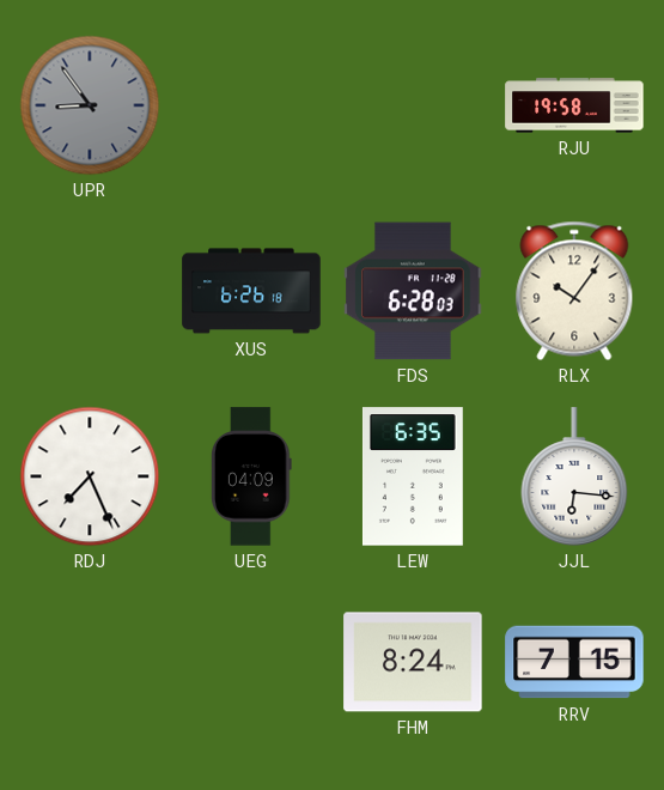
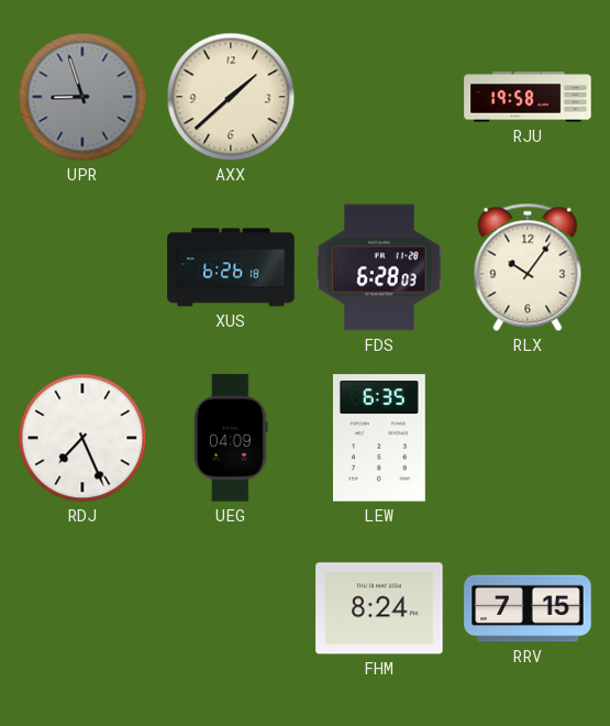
UPR: 8:54 -> 8:57 (82, 97)
AXX: none -> 1:38 (231, 97)
JJL: 6:16 -> none (574, 476)
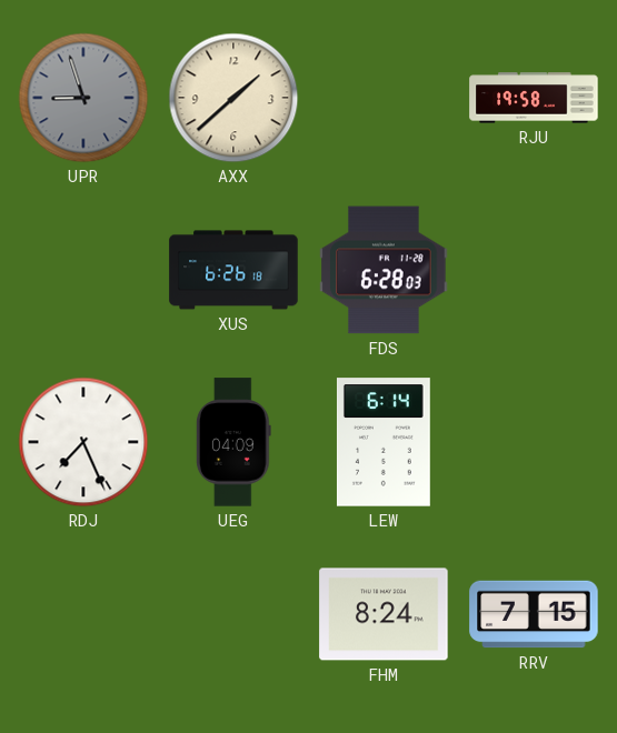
RLX: 10:06 -> none (528, 267)
LEW: 6:35 -> 6:14 (384, 442)
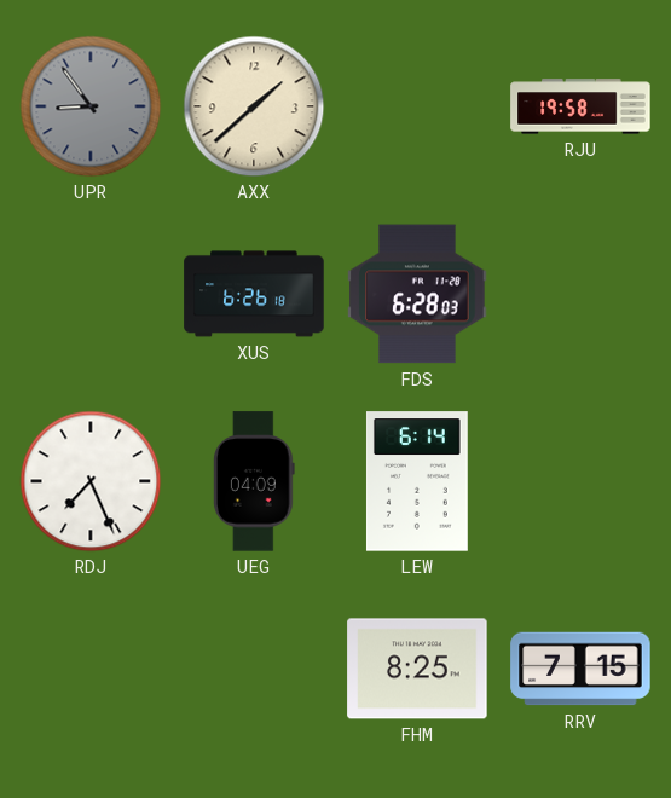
UPR: 8:57 -> 8:54 (91, 106)
FHM: 8:24 -> 8:25 (417, 669)
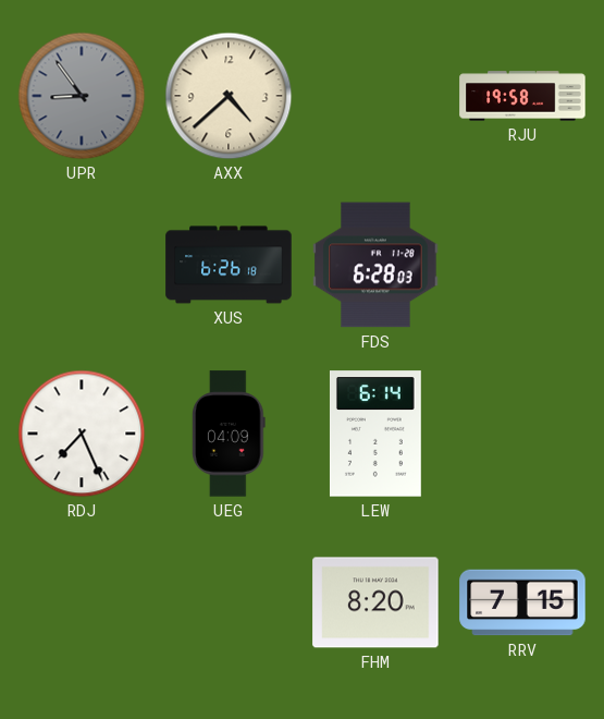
AXX: 1:38 -> 4:38 (229, 96)
FHM: 8:25 -> 8:20 (375, 602)
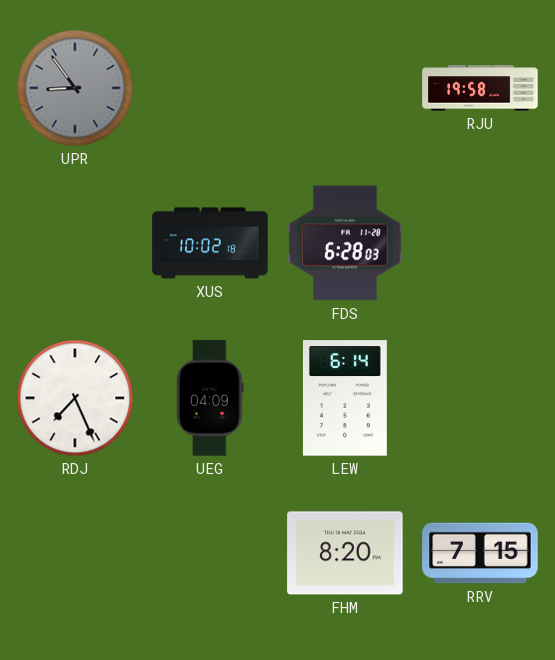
AXX: 4:38 -> none (229, 96)
XUS: 6:26 -> 10:02 (210, 243)
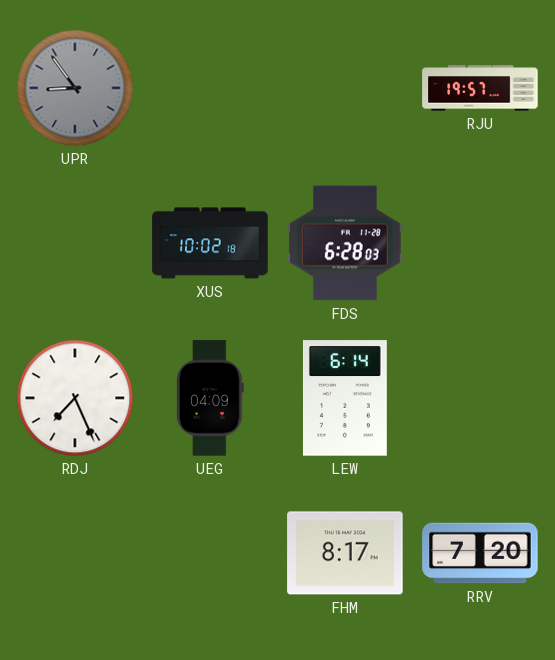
RJU: 19:58 -> 19:57 (480, 88)
FHM: 8:20 -> 8:17 (345, 553)
RRV: 7:15 -> 7:20 (480, 553)
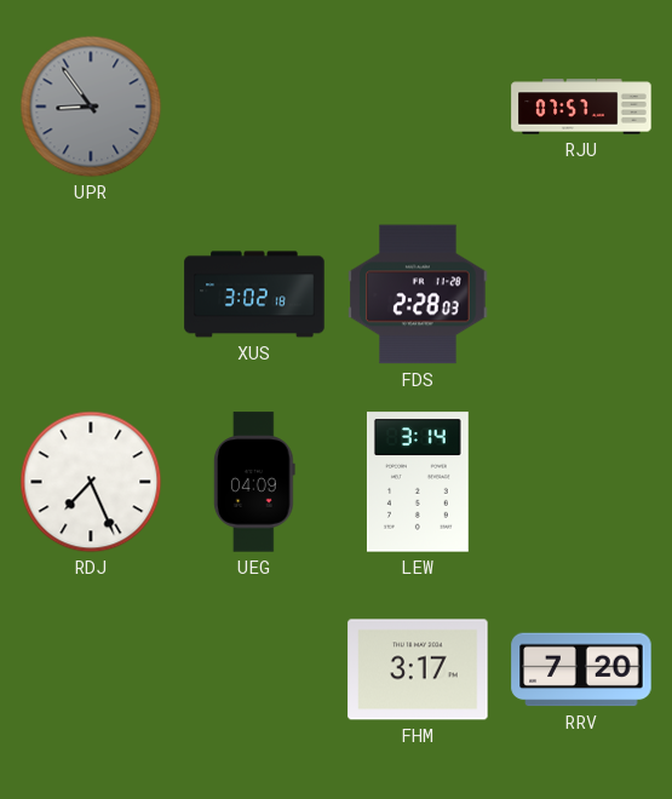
RJU: 19:57 -> 07:57 (581, 107)
XUS: 10:02 -> 3:02 (254, 294)
FDS: 6:28 -> 2:28 (418, 294)
LEW: 6:14 -> 3:14 (418, 482)
FHM: 8:17 -> 3:17 (418, 669)
